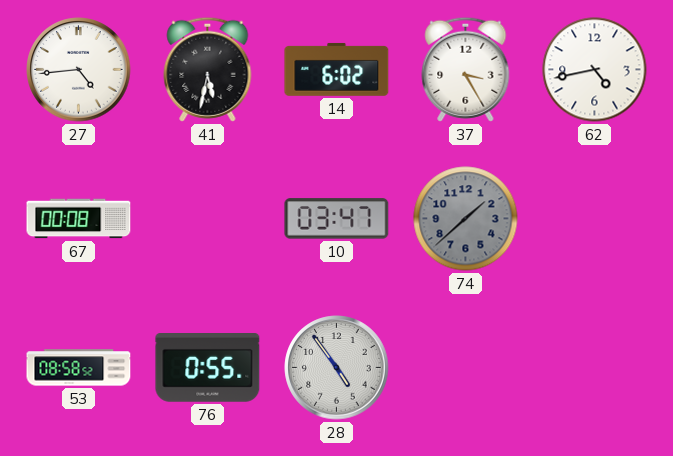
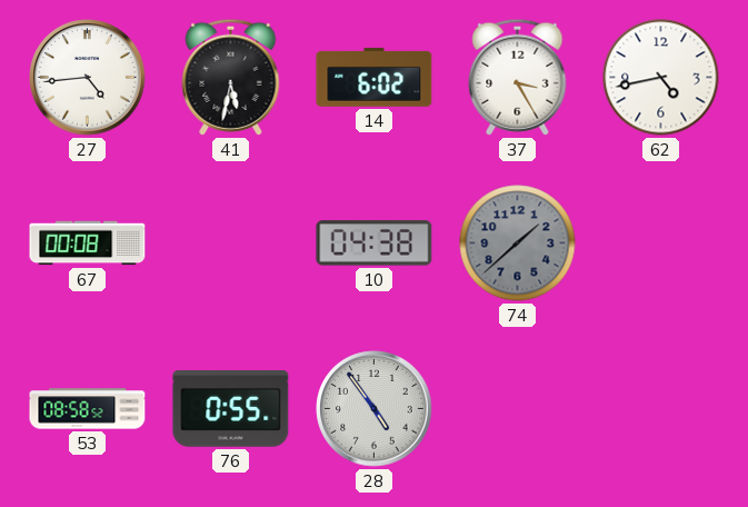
10: 03:47 -> 04:38 (375, 243)
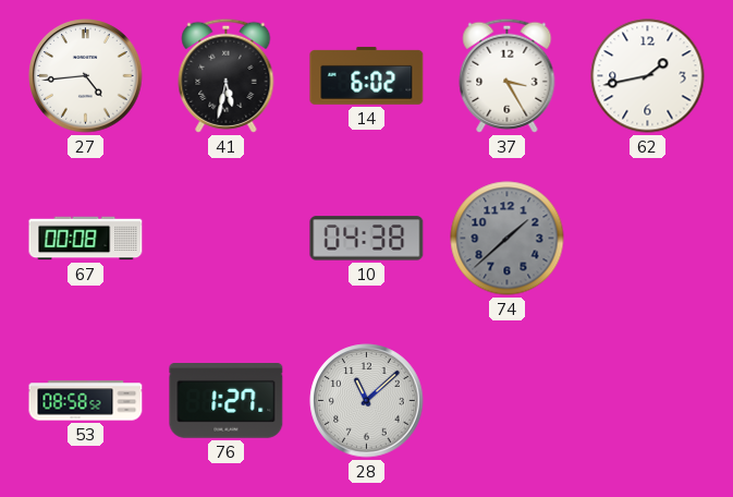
62: 4:43 -> 1:43 (648, 76)
76: 0:55 -> 1:27 (227, 401)
28: 4:54 -> 11:08 (367, 401)
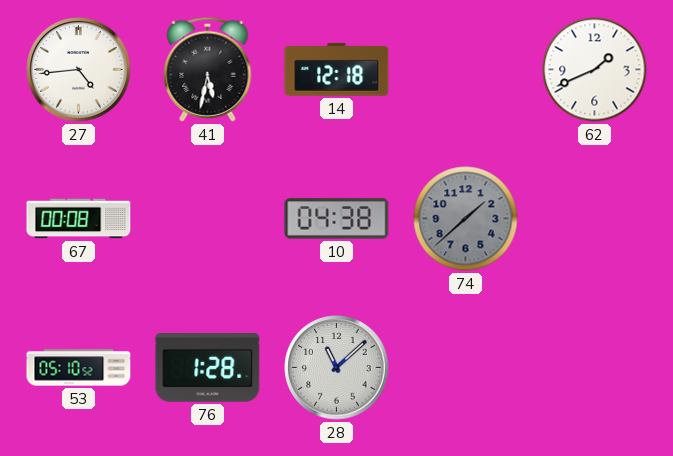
14: 6:02 -> 12:18 (337, 69)
37: 3:25 -> none (508, 75)
62: 1:43 -> 1:41 (595, 70)
53: 08:58 -> 05:10 (79, 368)
76: 1:27 -> 1:28 (208, 368)
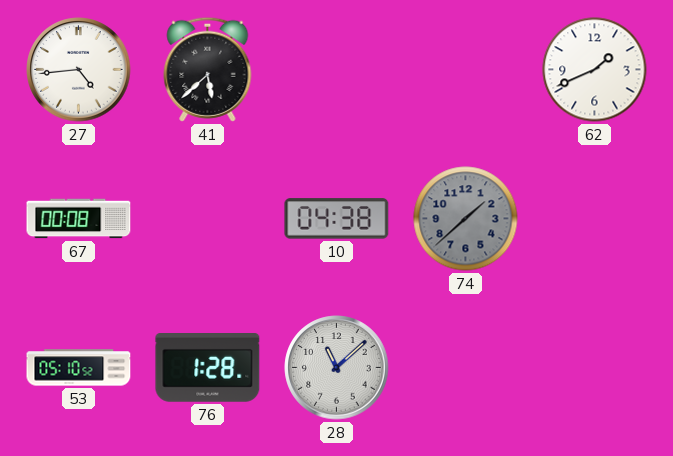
41: 5:32 -> 5:38 (208, 69)
14: 12:18 -> none (337, 69)
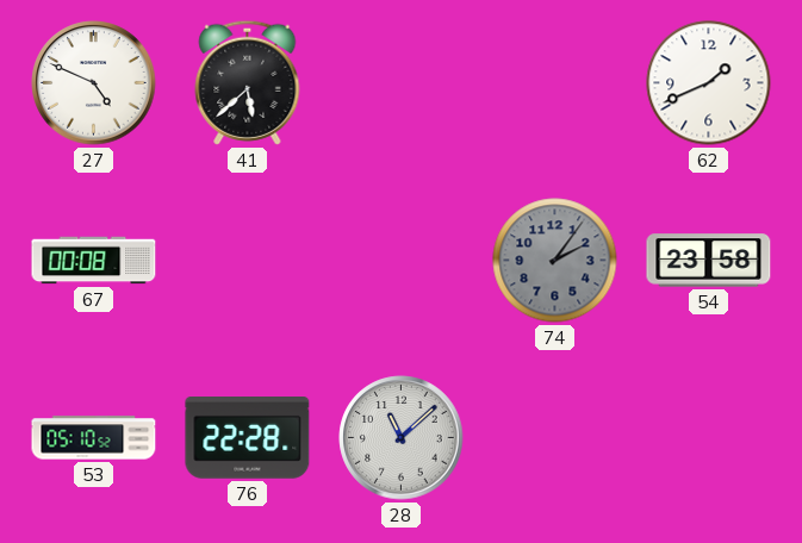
27: 4:44 -> 4:49 (94, 83)
10: 04:38 -> none (337, 219)
74: 1:38 -> 2:06 (555, 261)
54: none -> 23:58 (709, 261)
76: 1:28 -> 22:28 (248, 438)
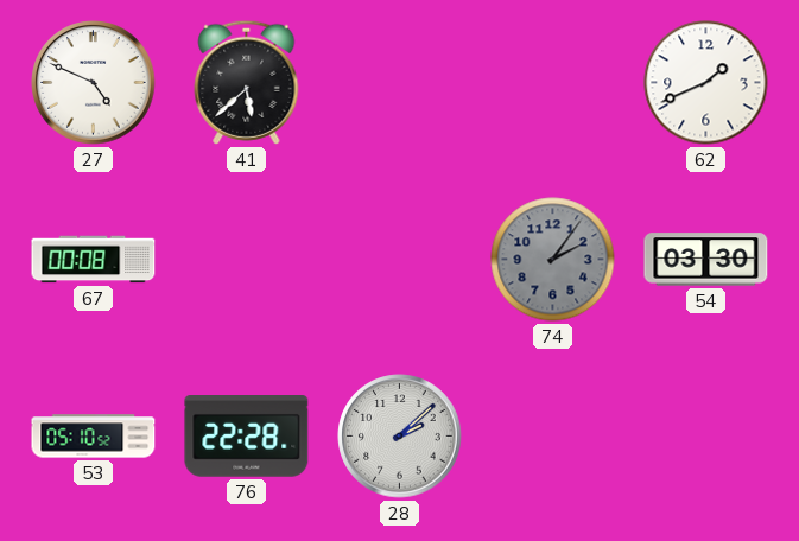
54: 23:58 -> 03:30 (706, 260)
28: 11:08 -> 2:08 (400, 437)
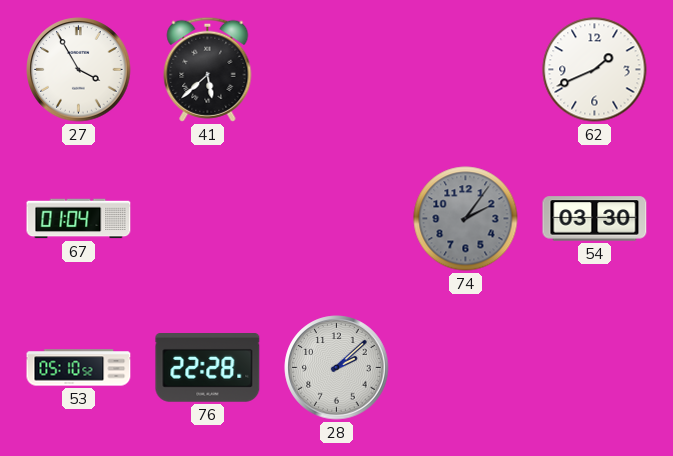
27: 4:49 -> 3:55 (79, 70)
67: 00:08 -> 01:04 (79, 219)
